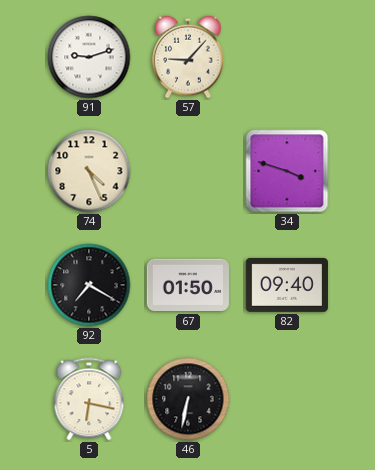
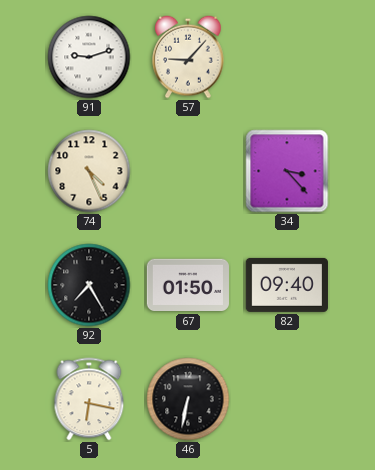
34: 3:48 -> 3:23 (287, 171)
92: 7:20 -> 7:25 (89, 285)
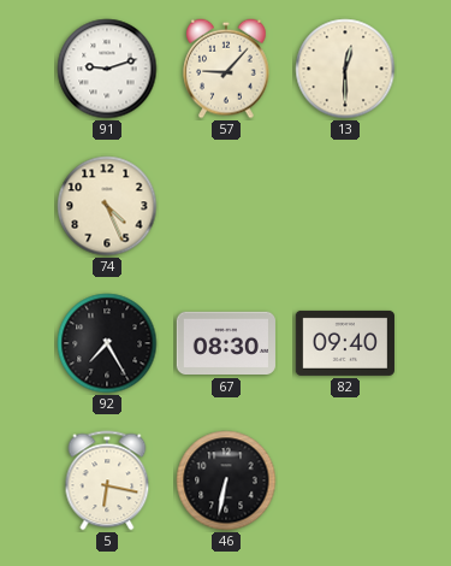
13: none -> 12:30 (345, 69)
34: 3:23 -> none (287, 171)
67: 01:50 -> 08:30 (226, 343)
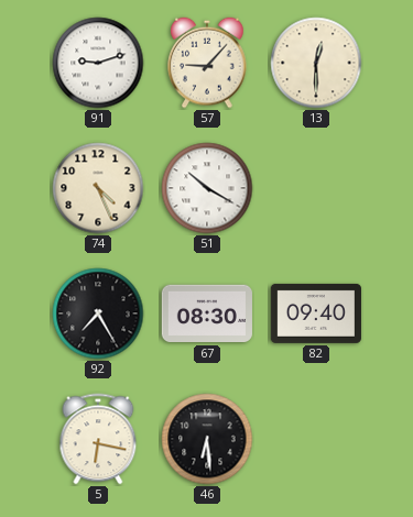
51: none -> 10:20 (207, 188)
46: 6:32 -> 6:29 (207, 439)
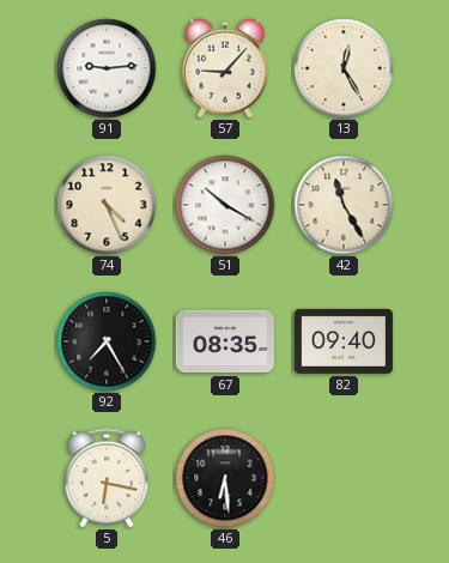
91: 9:12 -> 9:14 (107, 68)
13: 12:30 -> 12:25 (344, 68)
42: none -> 11:25 (344, 205)
67: 08:30 -> 08:35 (225, 341)
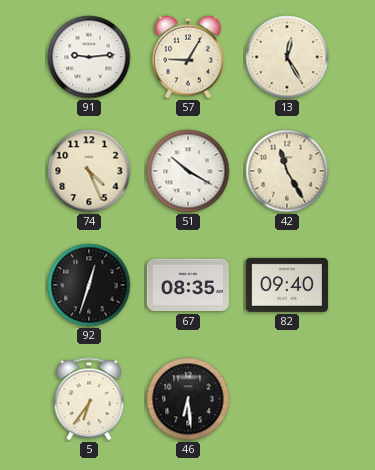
57: 9:07 -> 9:05 (188, 57)
92: 7:25 -> 12:33 (89, 285)
5: 6:17 -> 6:36 (89, 399)
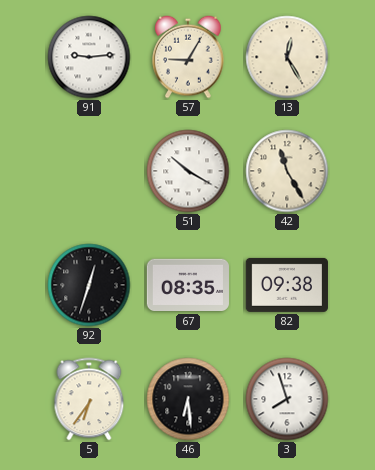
74: 4:26 -> none (89, 171)
82: 09:40 -> 09:38 (287, 285)
3: none -> 7:57 (287, 399)
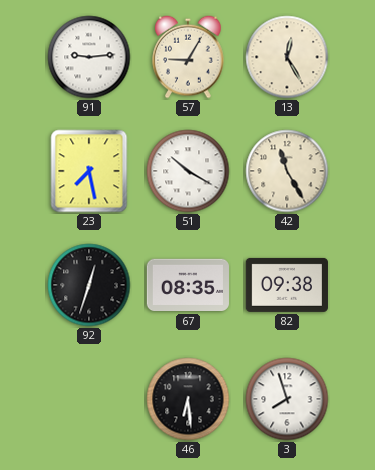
23: none -> 7:28 (89, 171)
5: 6:36 -> none (89, 399)
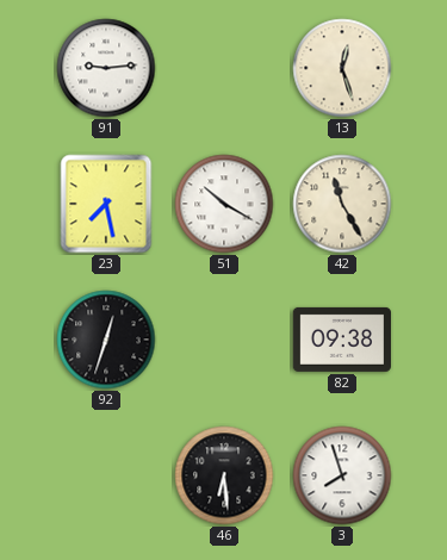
57: 9:05 -> none (188, 57)
13: 12:25 -> 12:27 (342, 68)
67: 08:35 -> none (188, 285)
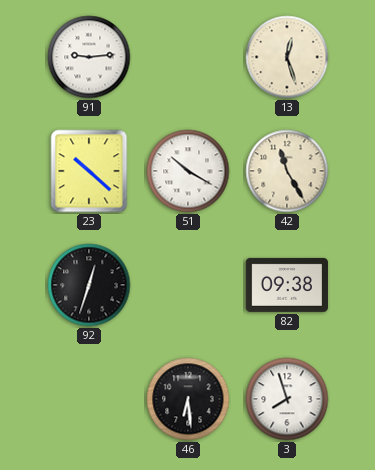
23: 7:28 -> 10:22 (89, 171)
